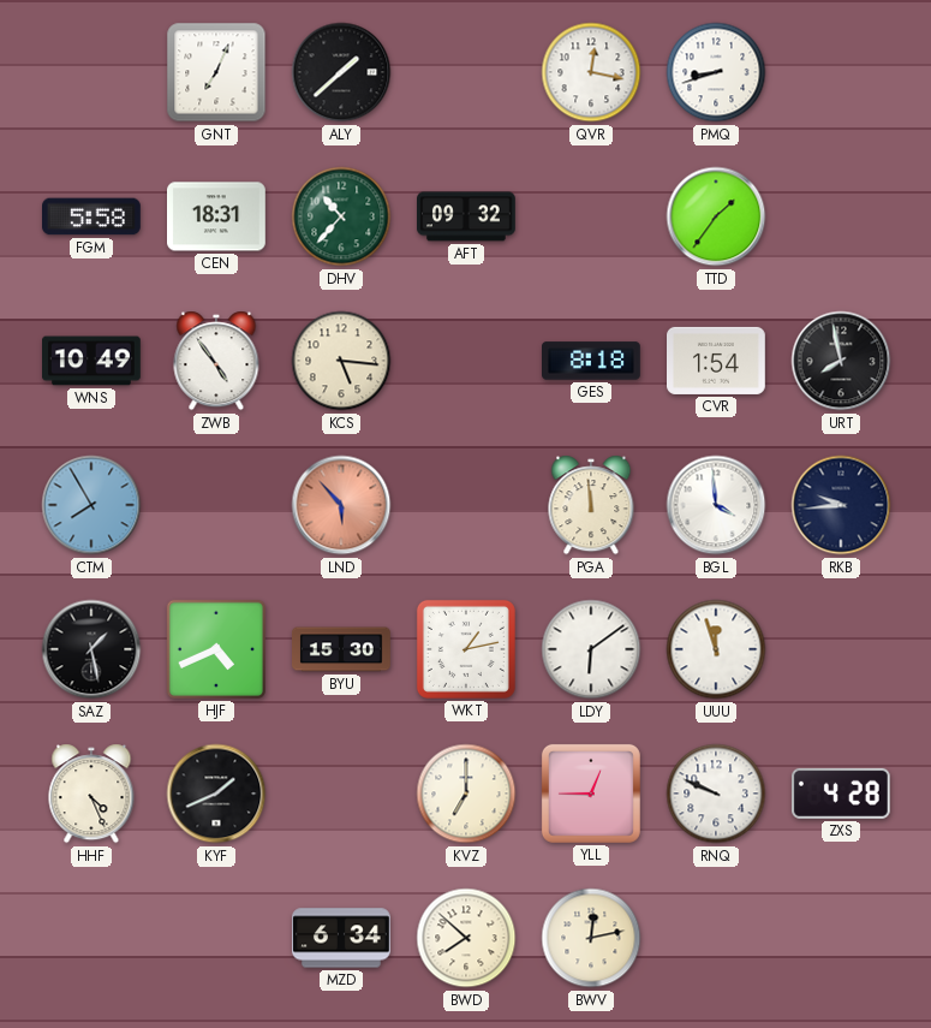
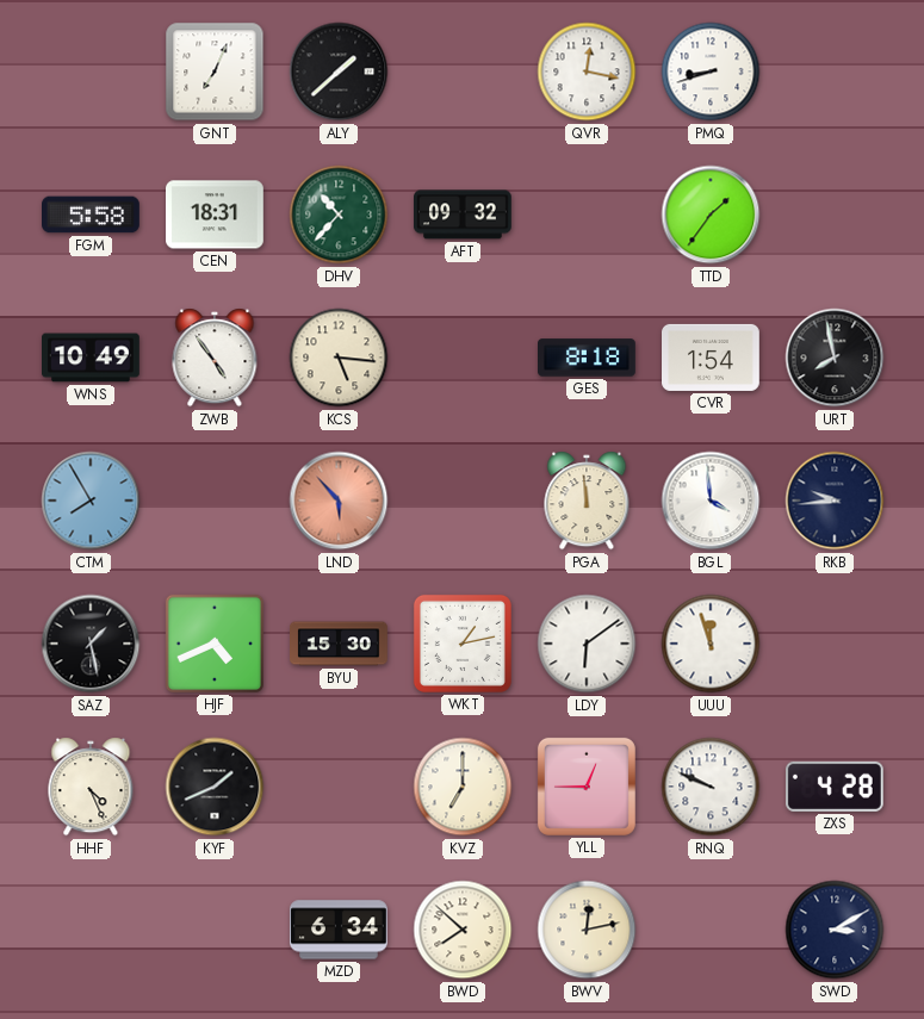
SWD: none -> 3:10 (835, 930)
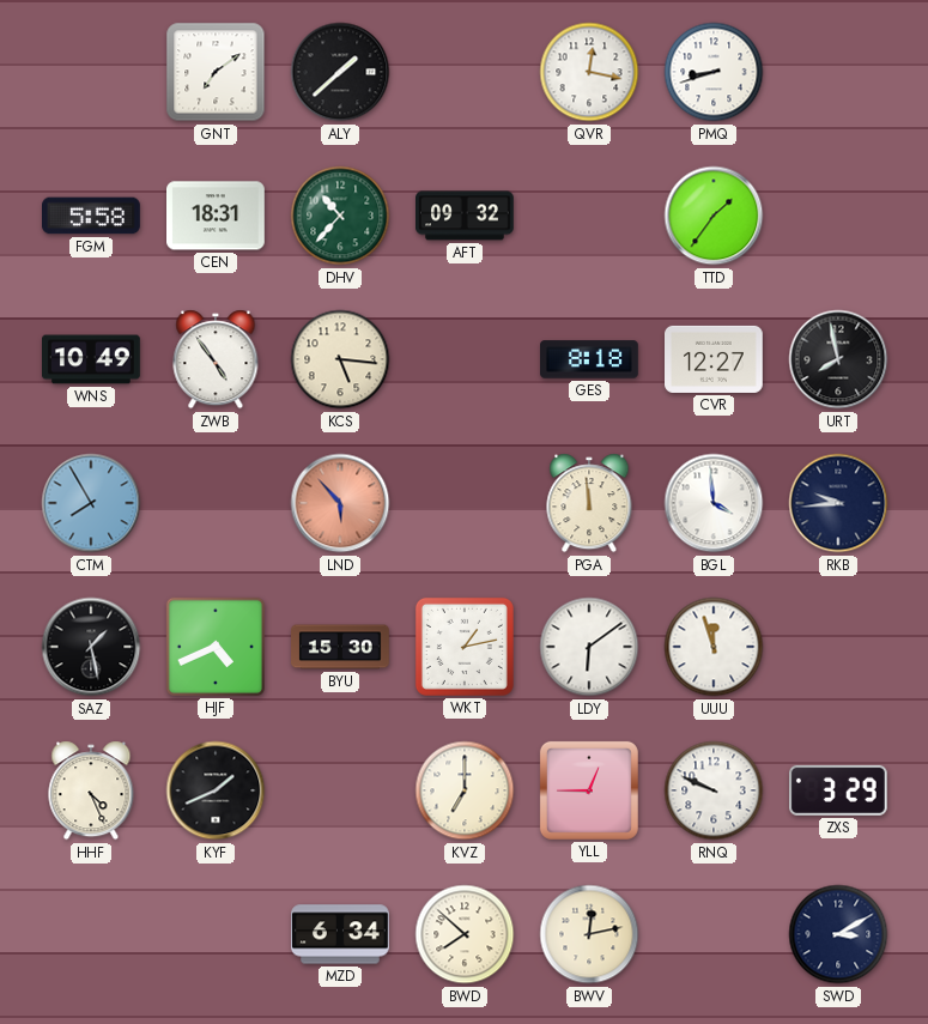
GNT: 7:04 -> 7:09 (216, 72)
CVR: 1:54 -> 12:27 (715, 359)
ZXS: 4:28 -> 3:29 (838, 790)
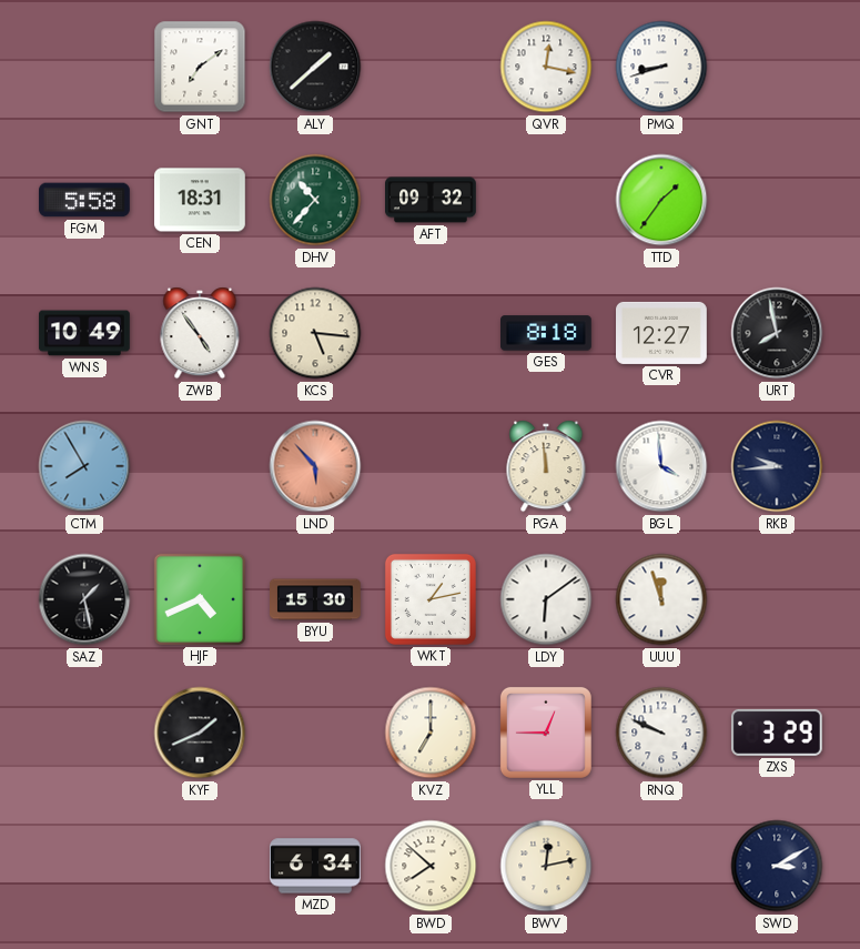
HHF: 4:26 -> none (91, 790)
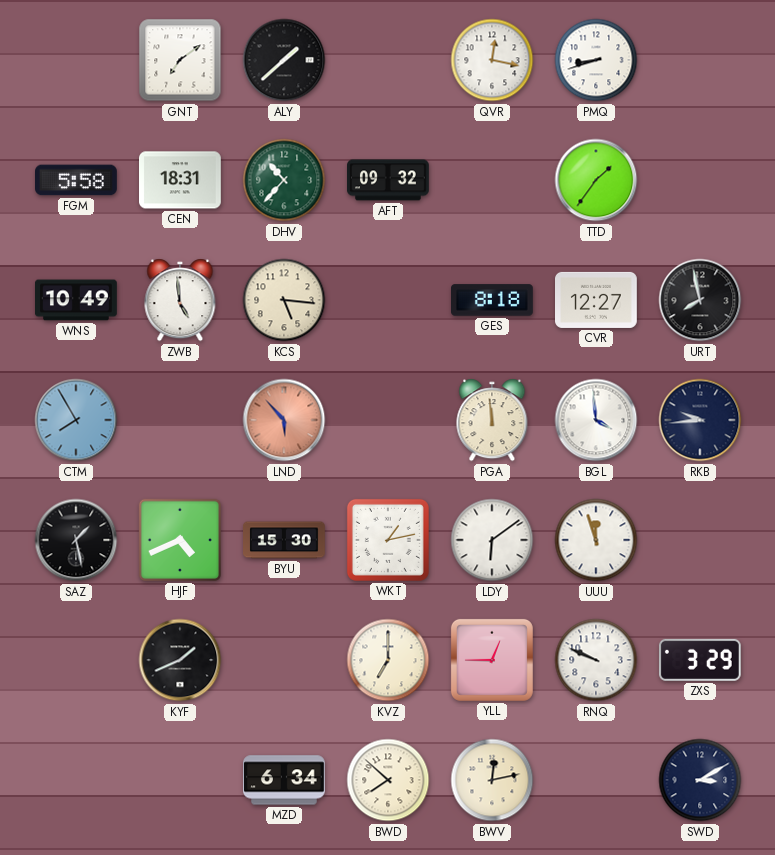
ZWB: 4:54 -> 4:59 (180, 300)
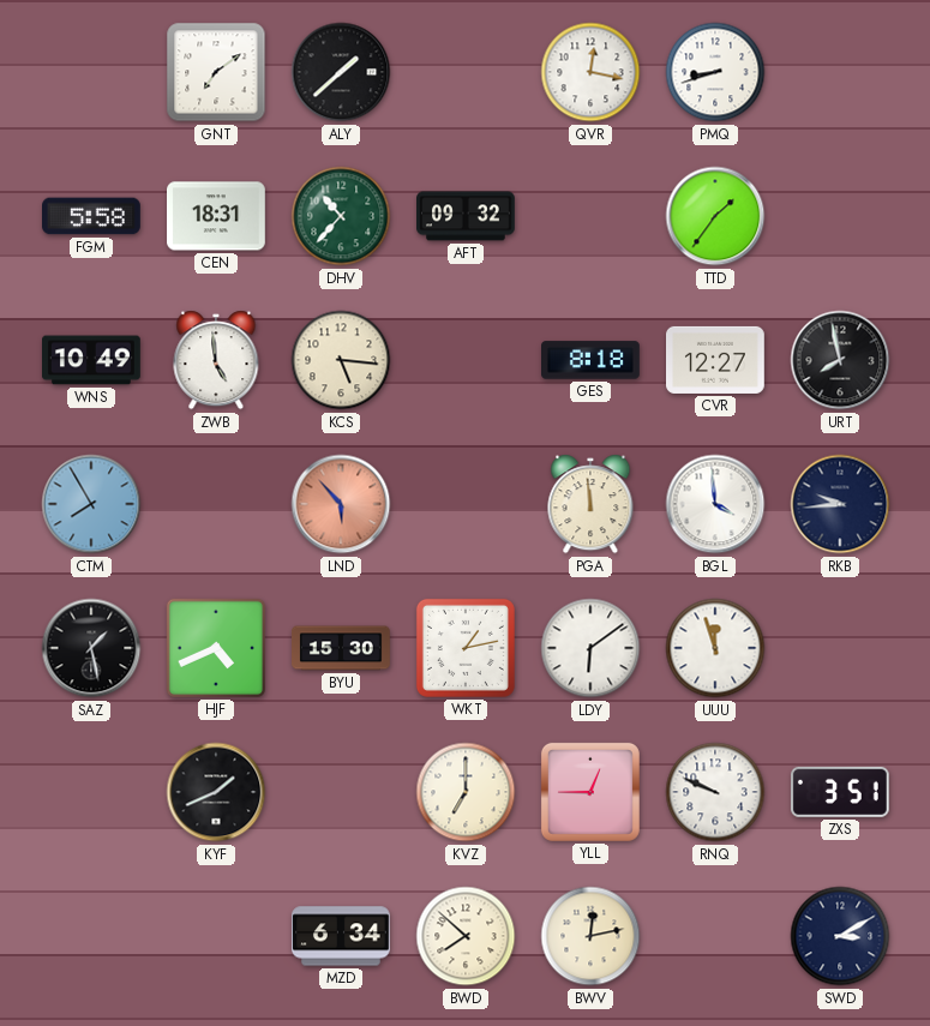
ZXS: 3:29 -> 3:51 (840, 792)
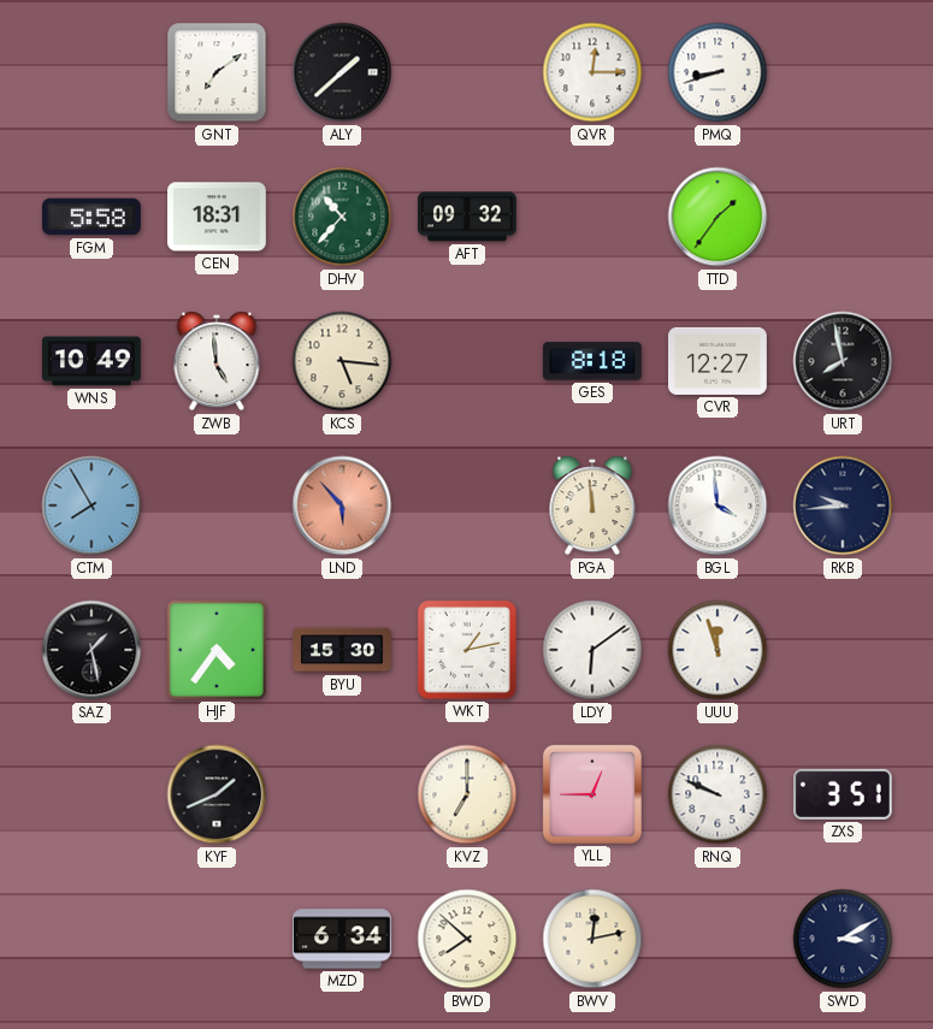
QVR: 12:17 -> 12:15 (592, 72)
HJF: 4:41 -> 4:36 (217, 650)
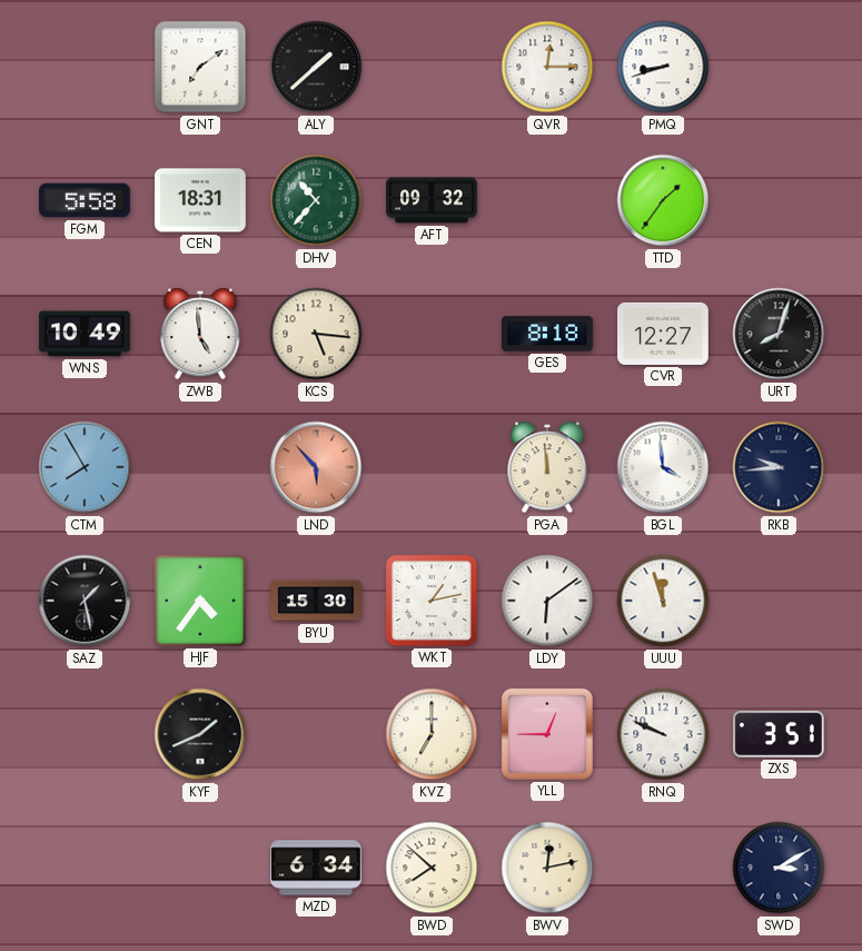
URT: 7:58 -> 8:03 (779, 334)
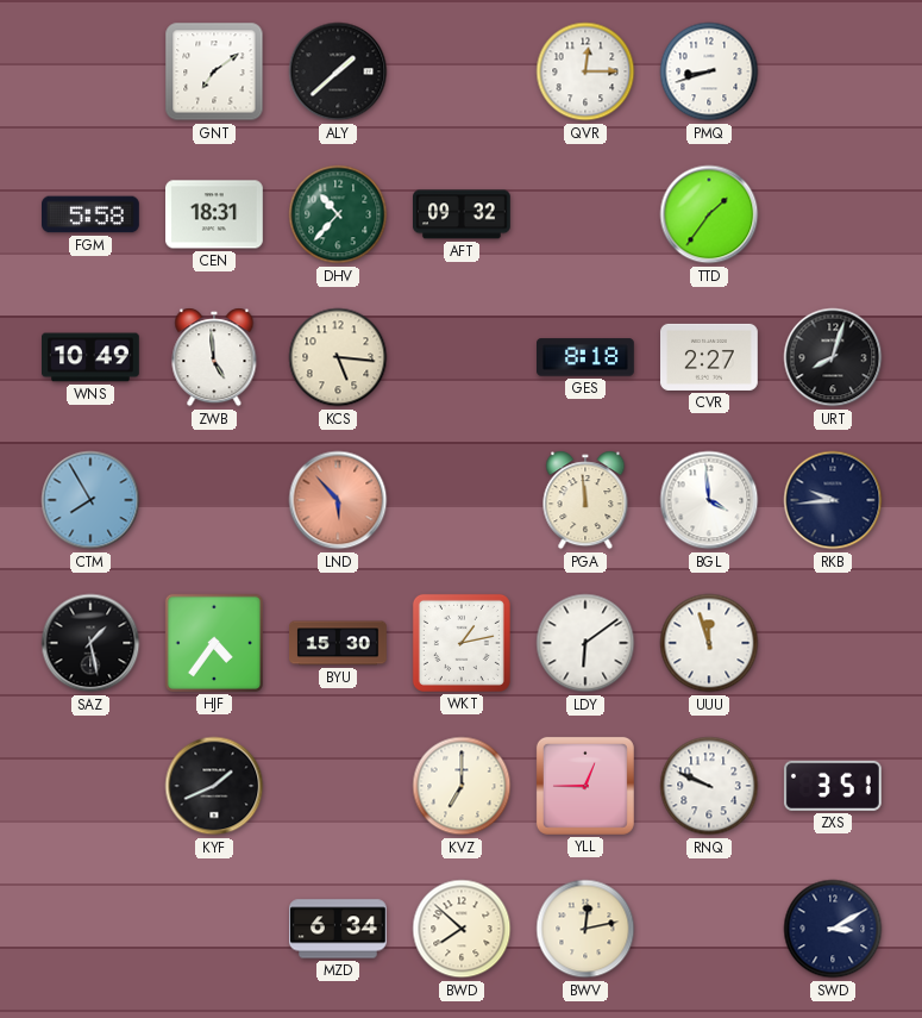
CVR: 12:27 -> 2:27 (710, 357)
